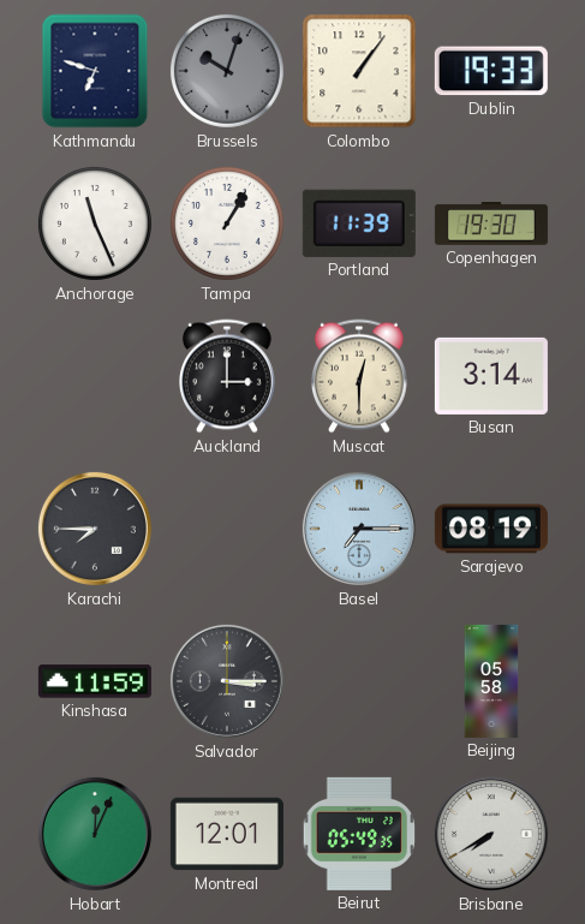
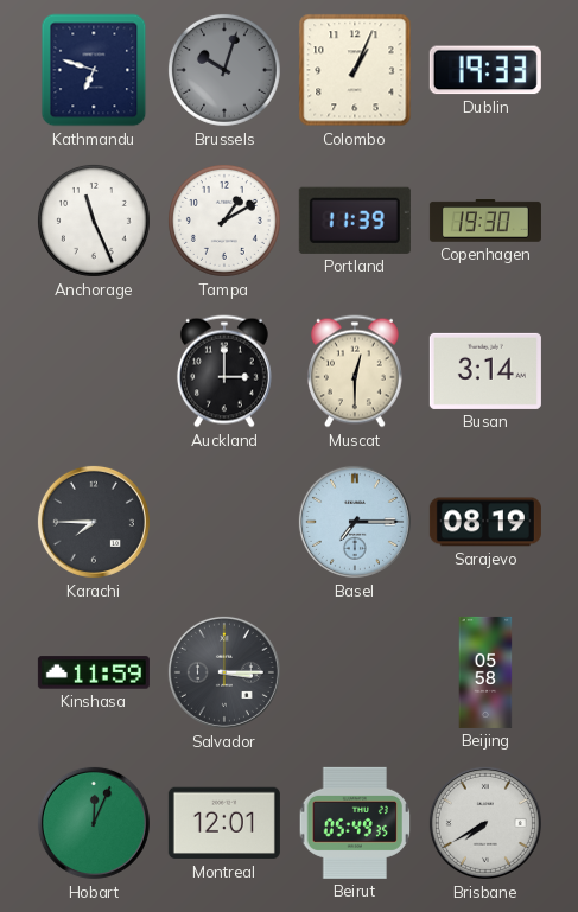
Colombo: 1:06 -> 1:04 (355, 70)
Tampa: 1:05 -> 1:10 (224, 221)
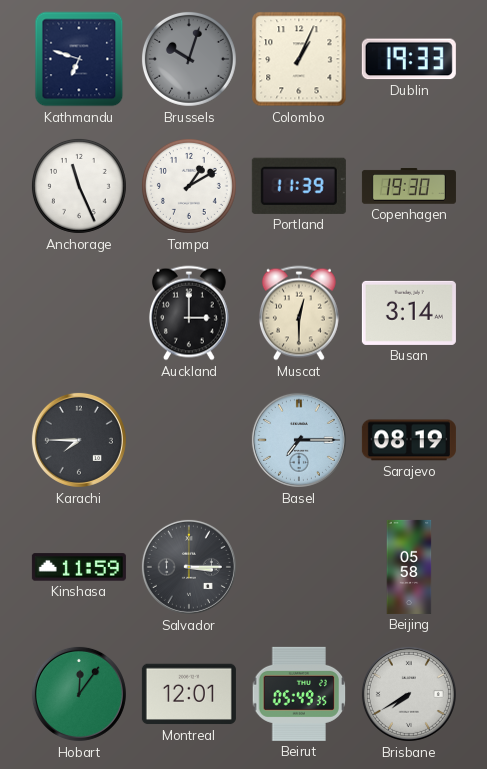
Hobart: 12:04 -> 12:06 (79, 694)
